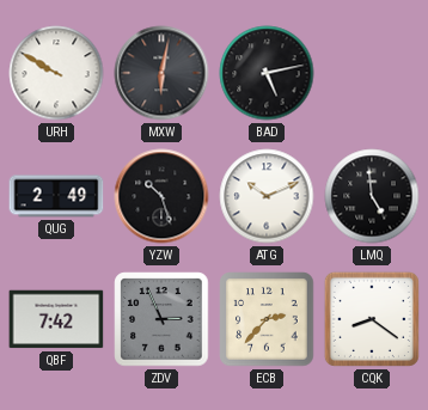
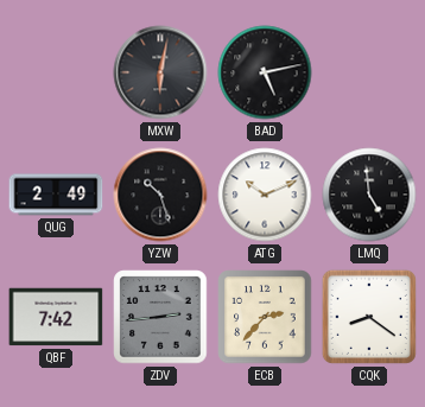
URH: 9:50 -> none (56, 73)
ZDV: 2:56 -> 2:44 (160, 317)
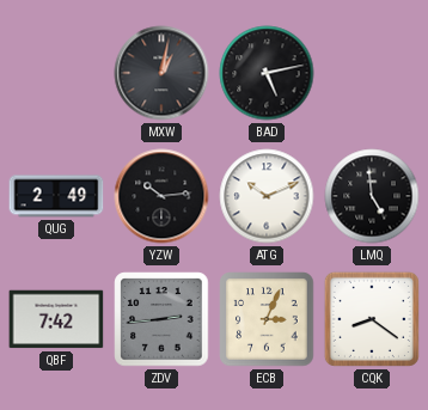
MXW: 6:02 -> 1:02 (161, 73)
YZW: 10:27 -> 10:14 (161, 196)
ECB: 2:37 -> 3:04 (267, 319)
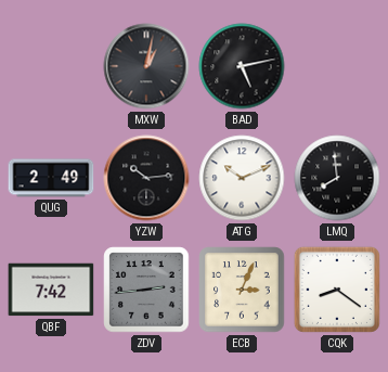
LMQ: 4:59 -> 7:59 (337, 178)
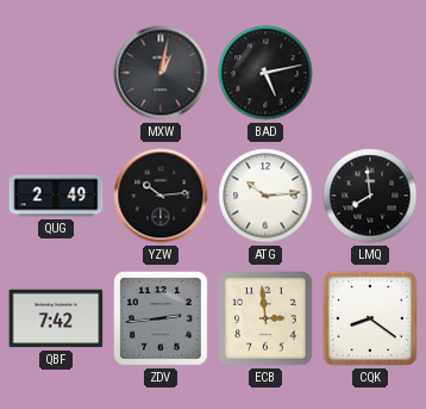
ATG: 10:11 -> 10:14 (265, 196)
ECB: 3:04 -> 2:59 (265, 318)
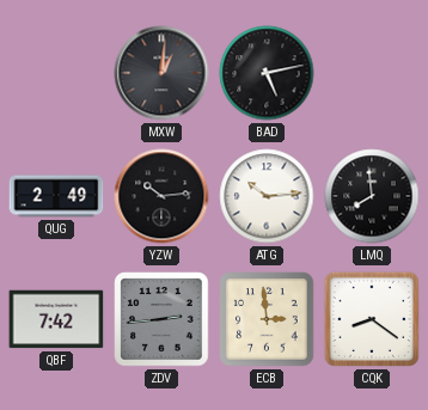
MXW: 1:02 -> 1:01 (161, 73)
